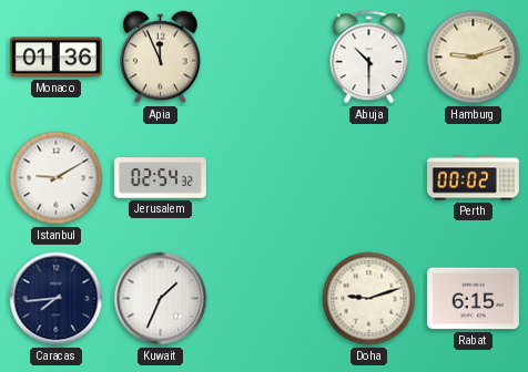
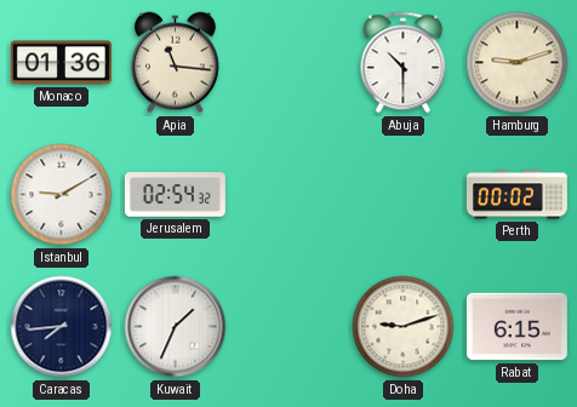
Apia: 11:56 -> 11:16 (176, 63)
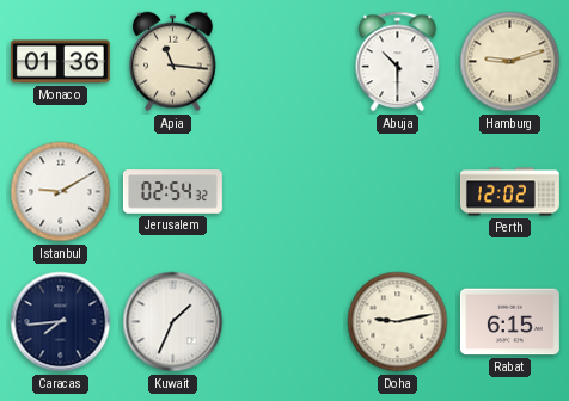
Perth: 00:02 -> 12:02 (509, 192)
Doha: 9:12 -> 9:13 (398, 322)
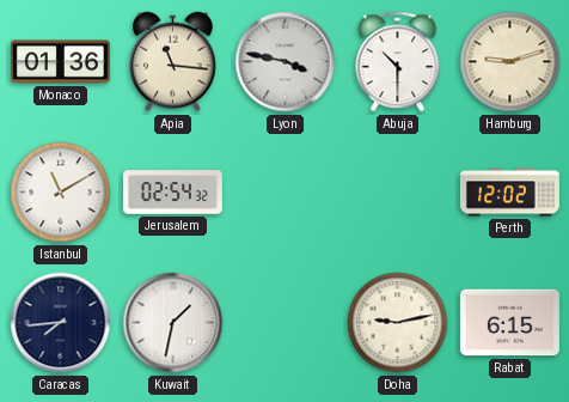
Lyon: none -> 3:47 (286, 62)
Istanbul: 9:10 -> 11:10 (61, 193)
Kuwait: 1:34 -> 1:32 (173, 323)
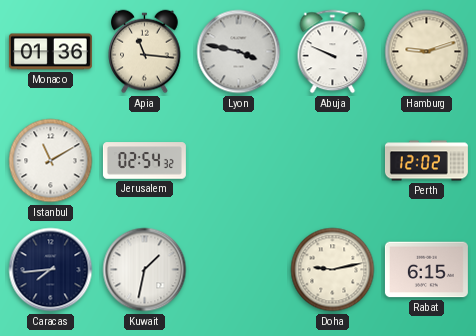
Abuja: 10:30 -> 9:49 (333, 52)
